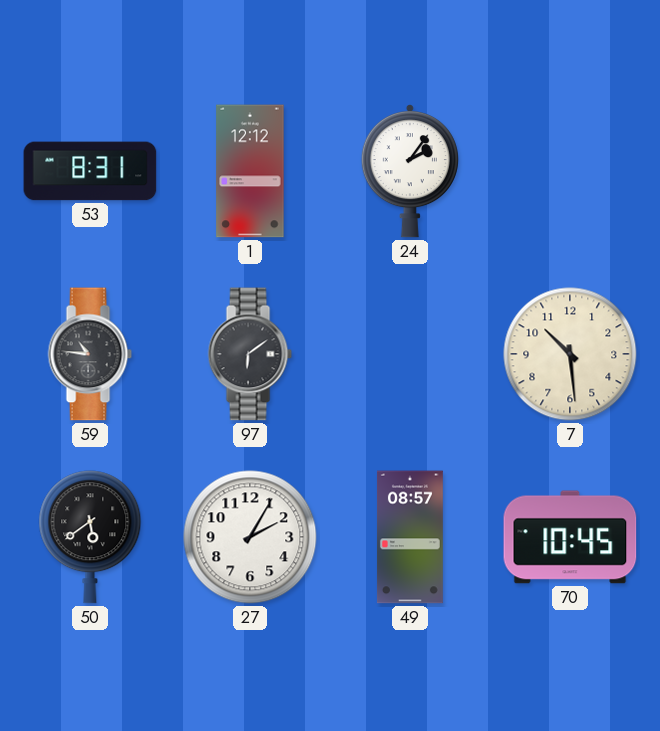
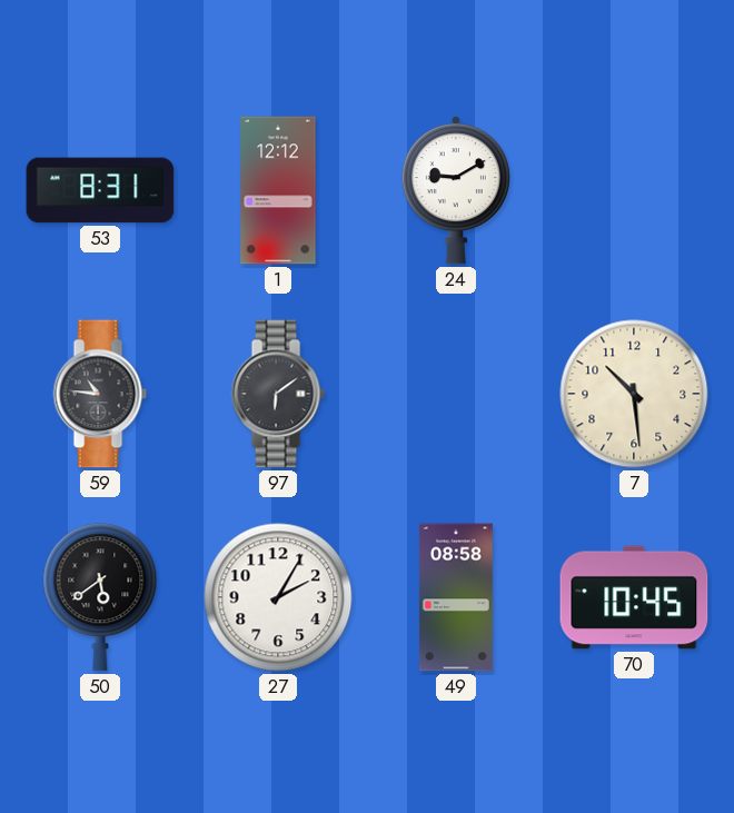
24: 2:06 -> 9:10 (456, 191)
49: 08:57 -> 08:58 (456, 597)
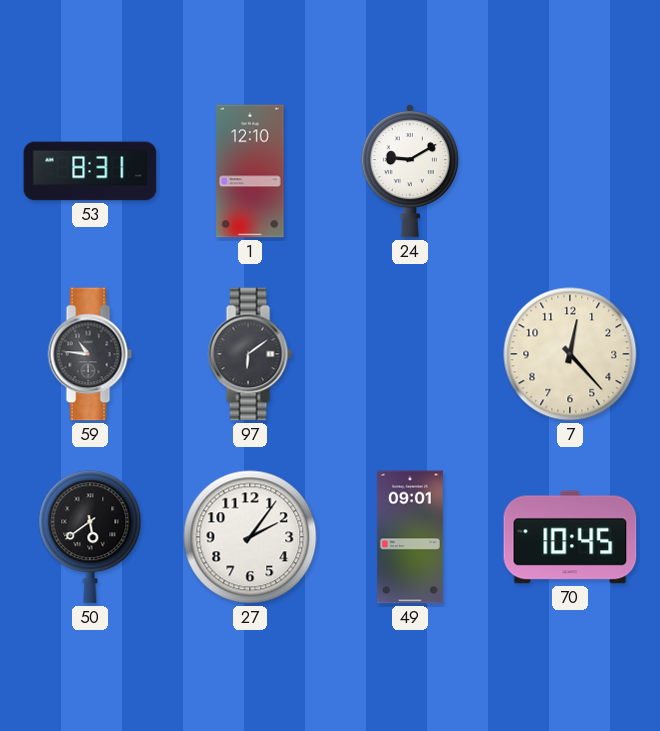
1: 12:12 -> 12:10 (250, 171)
7: 10:29 -> 12:23 (570, 354)
27: 2:05 -> 2:06 (250, 537)
49: 08:58 -> 09:01 (410, 537)
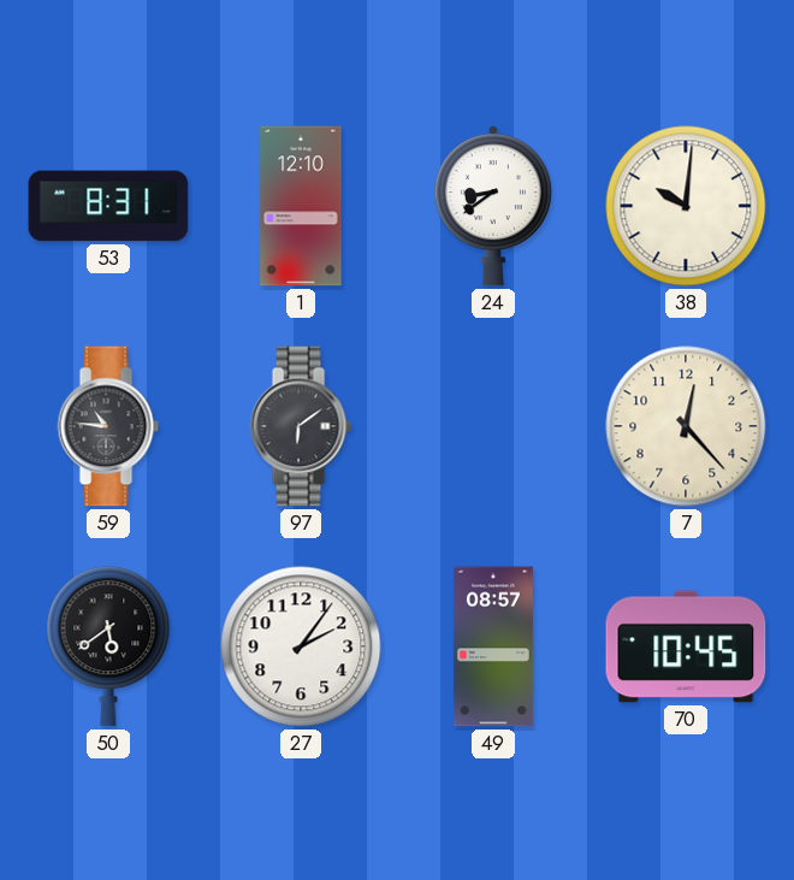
24: 9:10 -> 8:39 (493, 207)
38: none -> 10:01 (686, 206)
49: 09:01 -> 08:57 (493, 646)
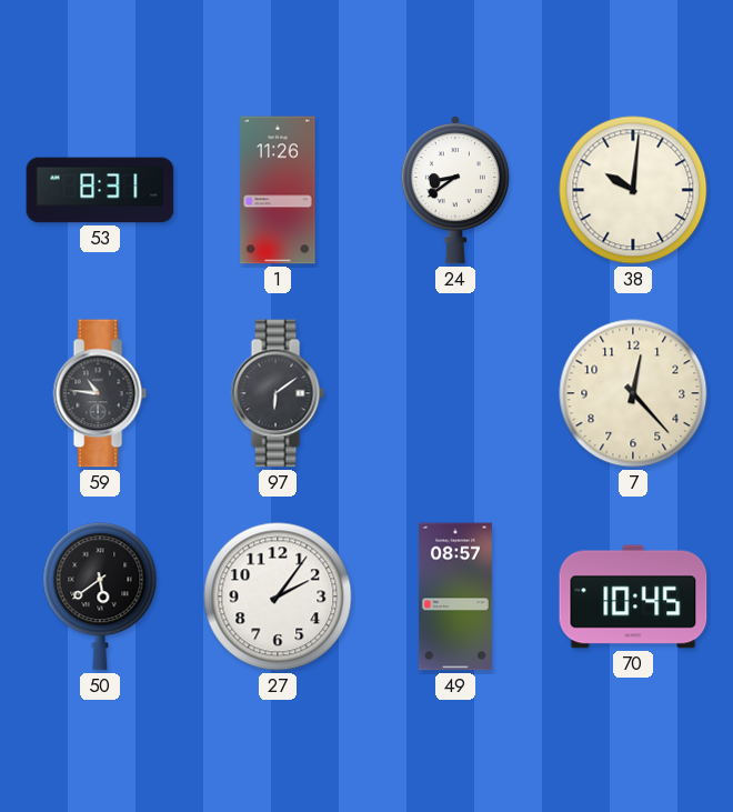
1: 12:10 -> 11:26 (278, 190)
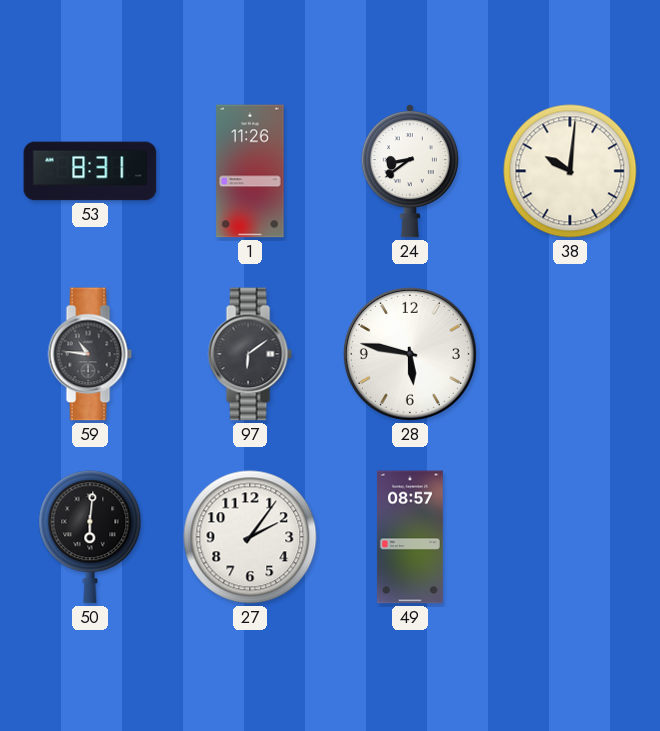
28: none -> 5:47 (410, 354)
7: 12:23 -> none (633, 393)
50: 5:39 -> 6:01 (90, 537)
70: 10:45 -> none (633, 597)
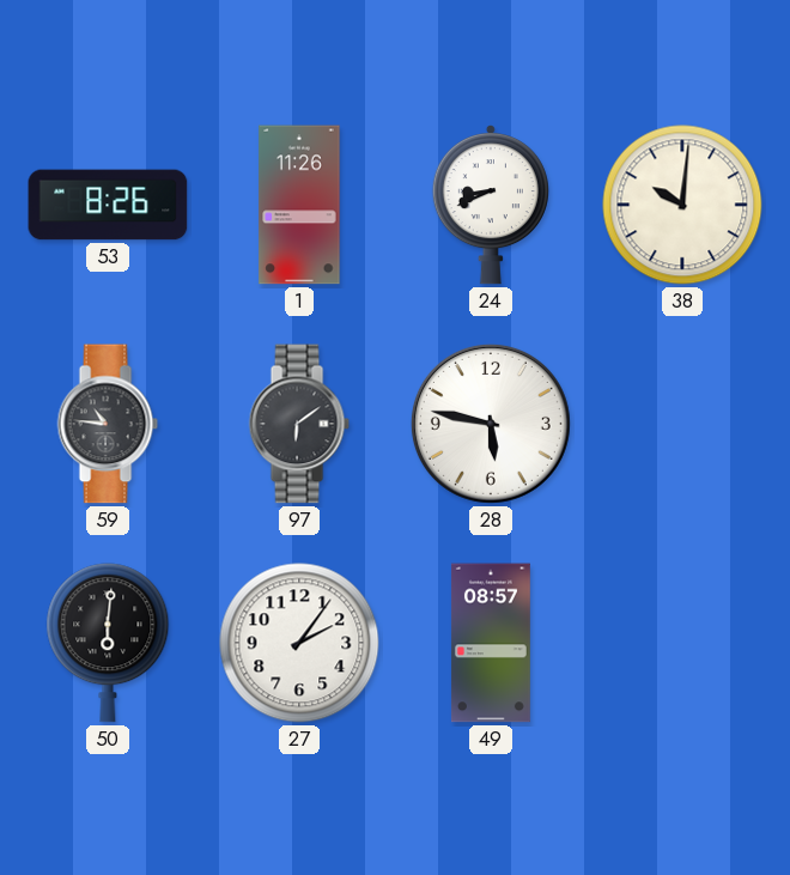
53: 8:31 -> 8:26 (108, 205)
24: 8:39 -> 8:41 (491, 206)
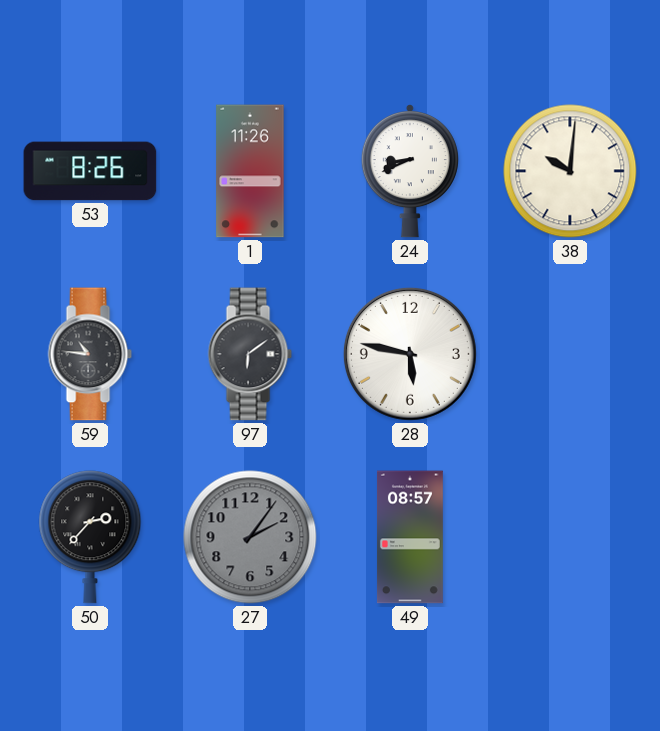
50: 6:01 -> 2:37 (90, 537)
27 dial: white -> grey (250, 537)
